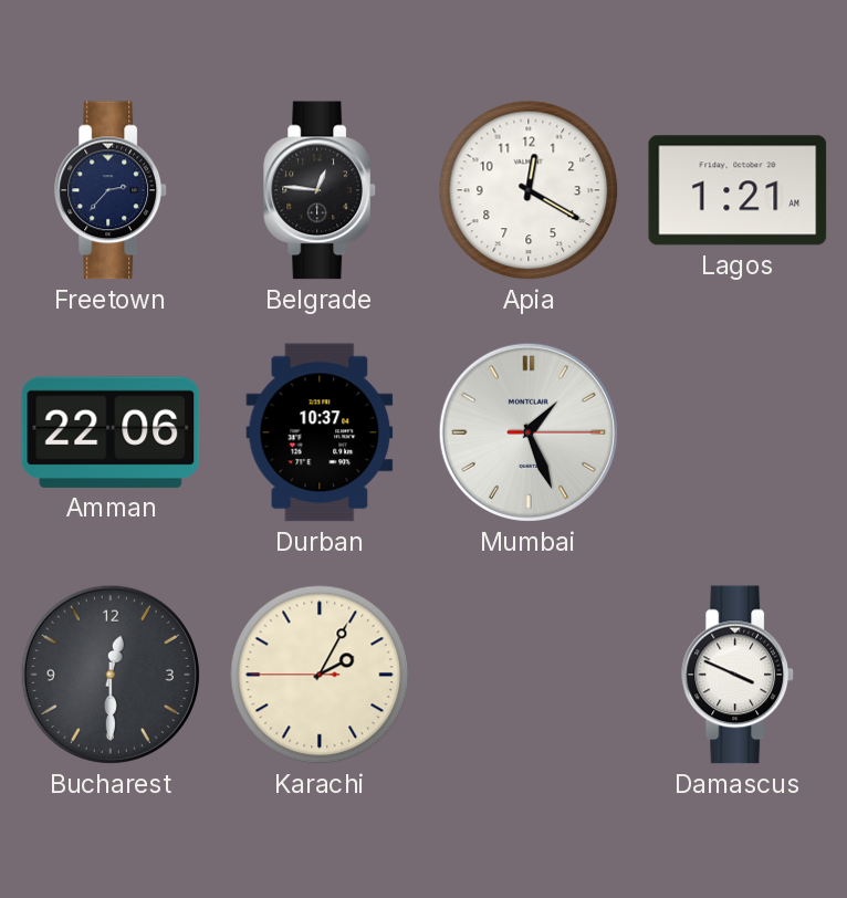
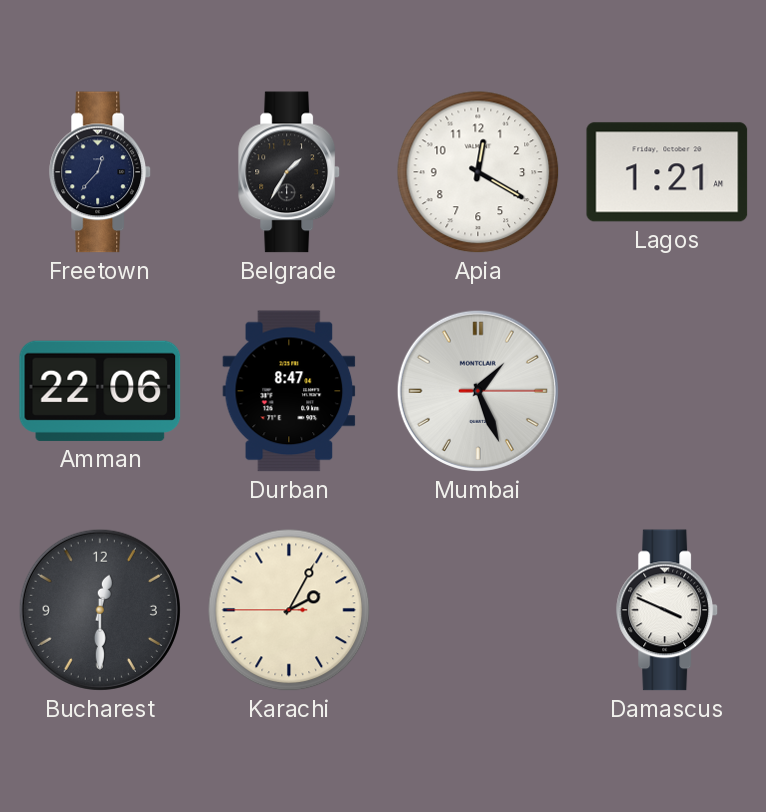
Freetown: 2:37 -> 12:37 (101, 172)
Belgrade: 12:46 -> 1:35 (290, 172)
Durban: 10:37 -> 8:47 (289, 391)
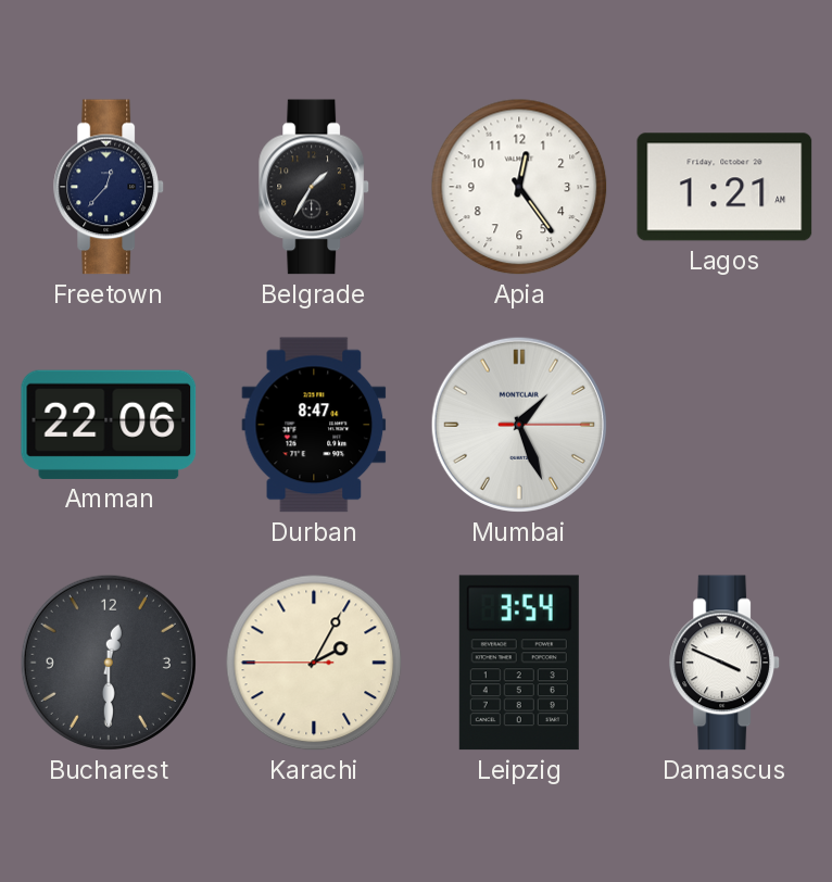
Apia: 12:20 -> 12:24 (519, 187)
Leipzig: none -> 3:54 (519, 663)
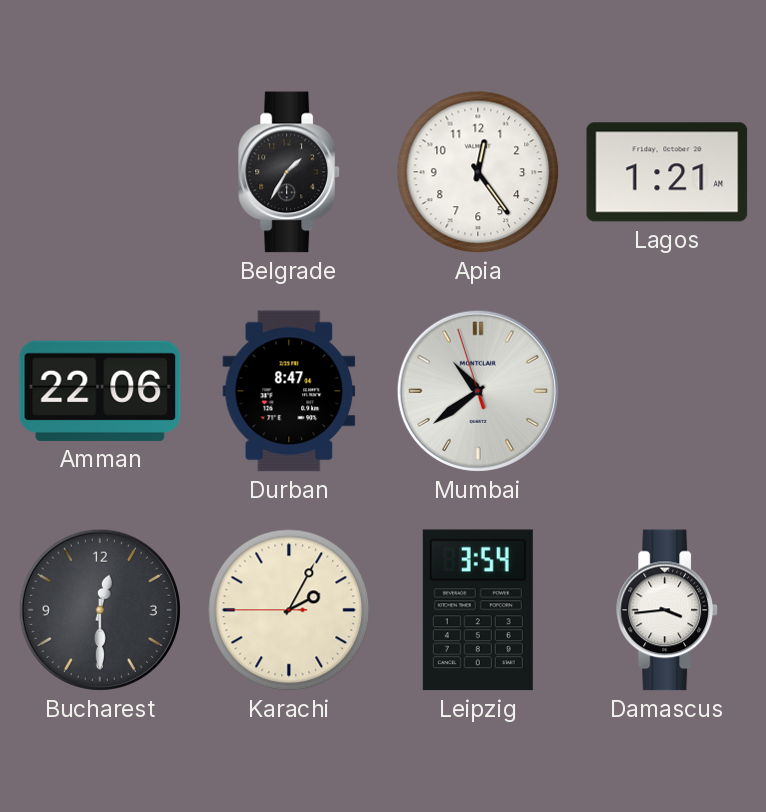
Freetown: 12:37 -> none (110, 187)
Mumbai: 1:26 -> 10:38 (478, 391)
Damascus: 3:49 -> 3:44 (668, 610)
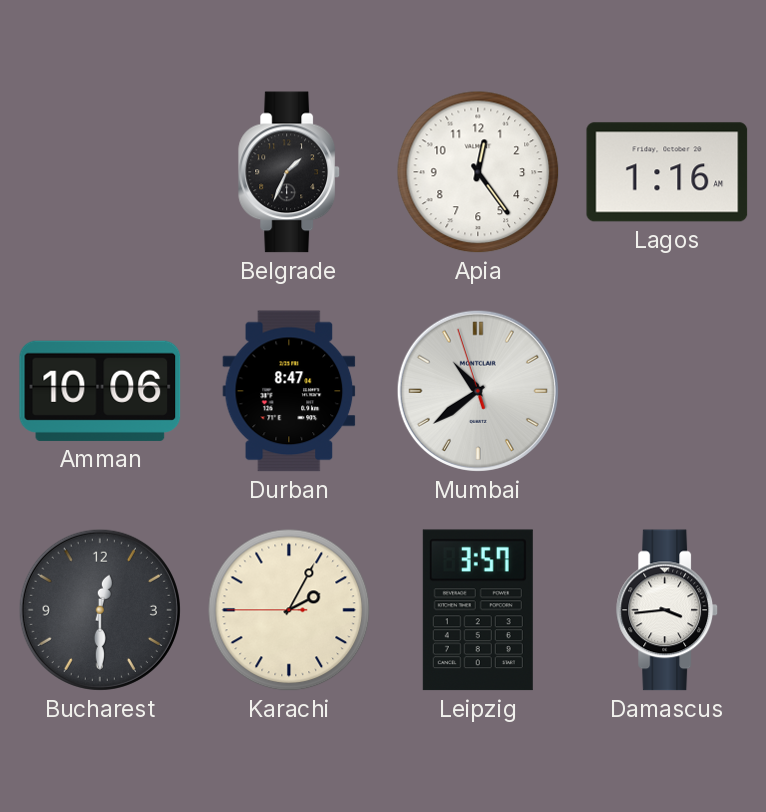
Belgrade: 1:35 -> 1:34 (290, 172)
Lagos: 1:21 -> 1:16 (667, 172)
Amman: 22:06 -> 10:06 (100, 391)
Leipzig: 3:54 -> 3:57 (478, 610)
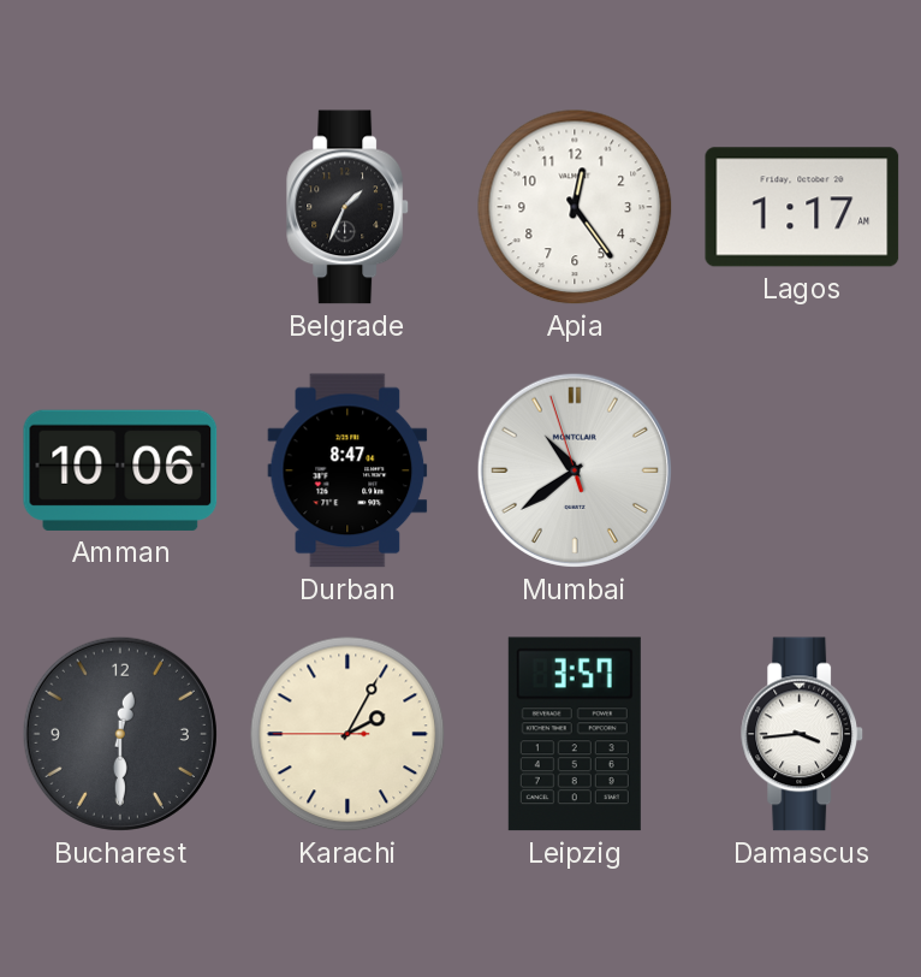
Lagos: 1:16 -> 1:17 (802, 207)
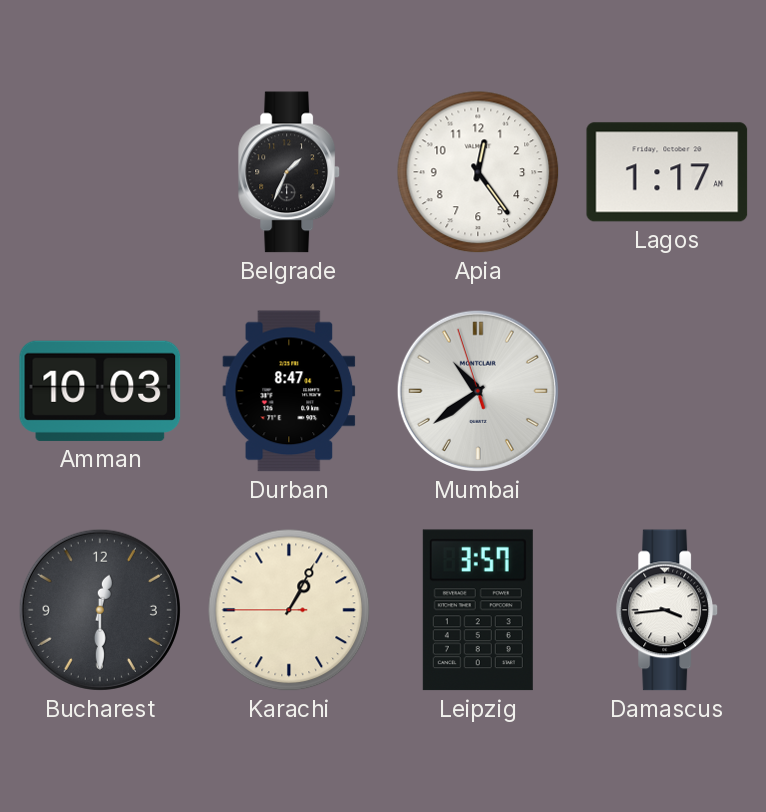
Amman: 10:06 -> 10:03 (100, 391)
Karachi: 2:04 -> 1:04 (289, 610)
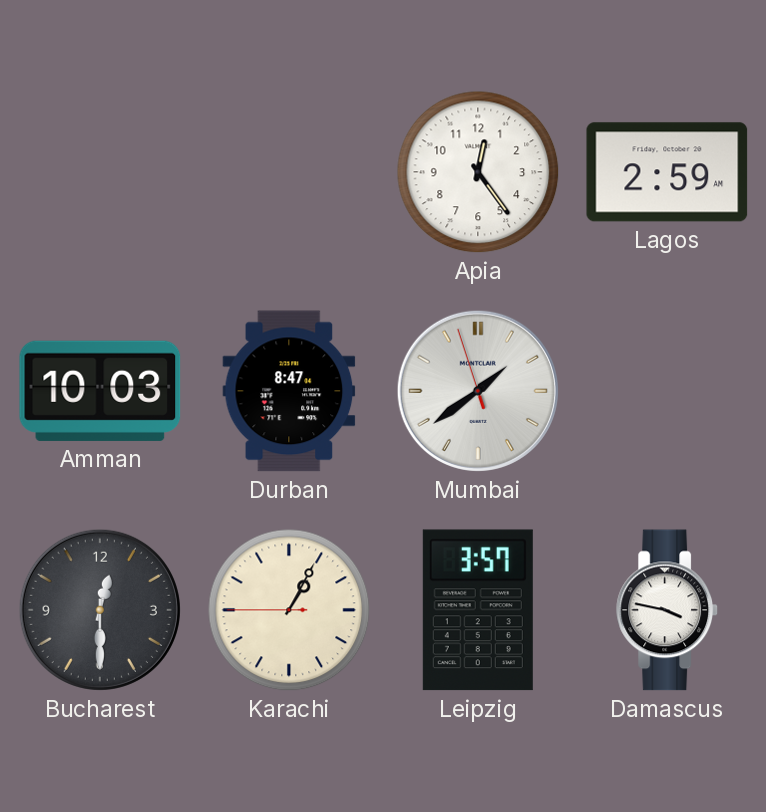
Belgrade: 1:34 -> none (290, 172)
Lagos: 1:17 -> 2:59 (667, 172)
Mumbai: 10:38 -> 1:38 (478, 391)
Damascus: 3:44 -> 3:47 (668, 610)
